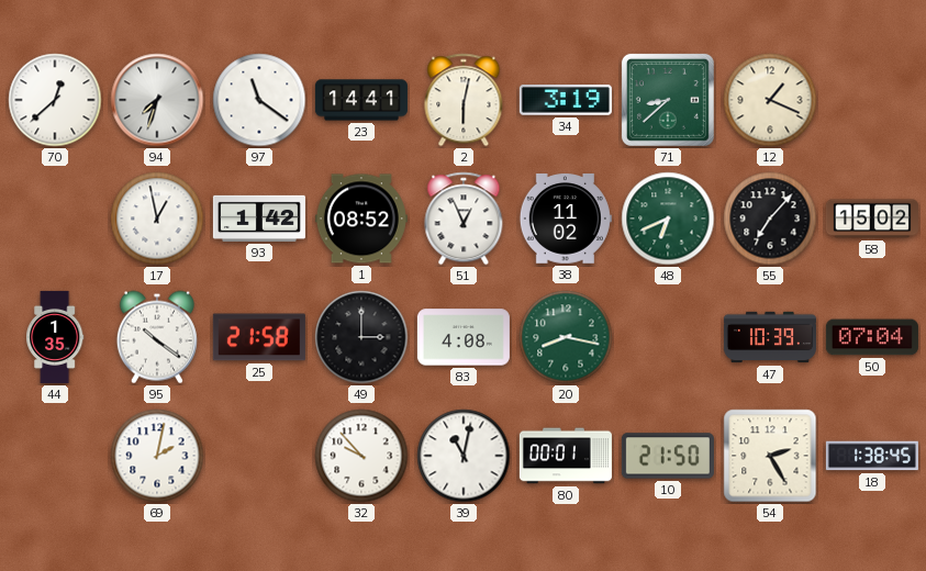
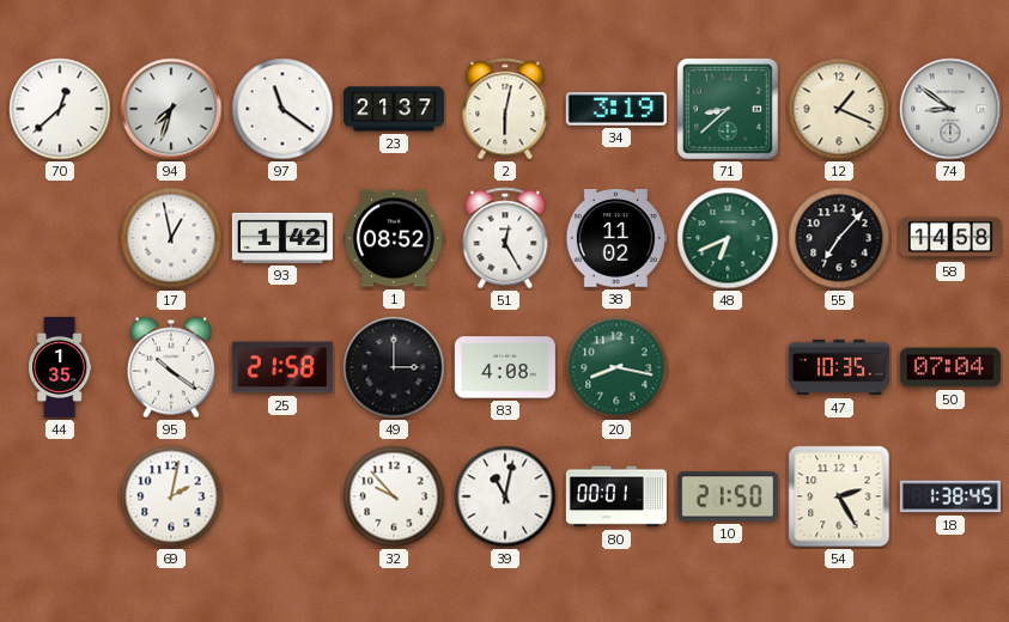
23: 14:41 -> 21:37 (394, 109)
74: none -> 8:51 (950, 109)
51: 12:56 -> 12:25 (505, 238)
58: 15:02 -> 14:58 (950, 238)
47: 10:39 -> 10:35 (839, 367)
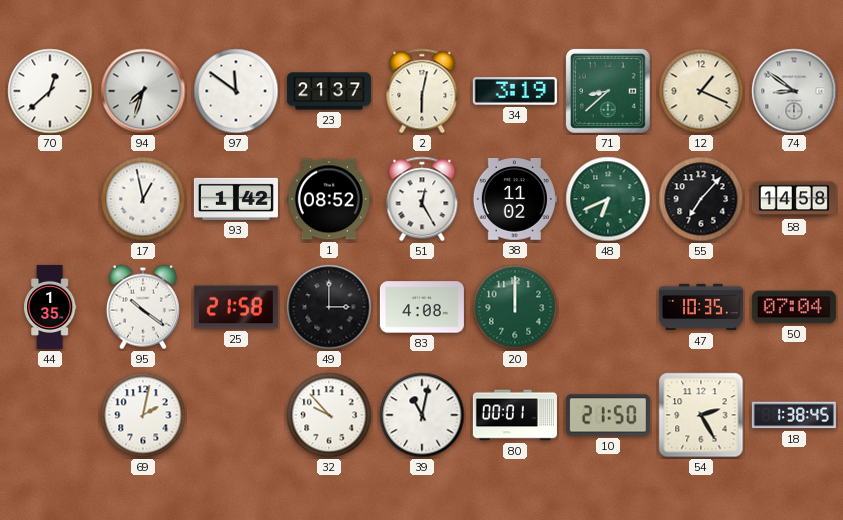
97: 11:21 -> 11:51 (236, 91)
20: 8:17 -> 12:00 (515, 307)
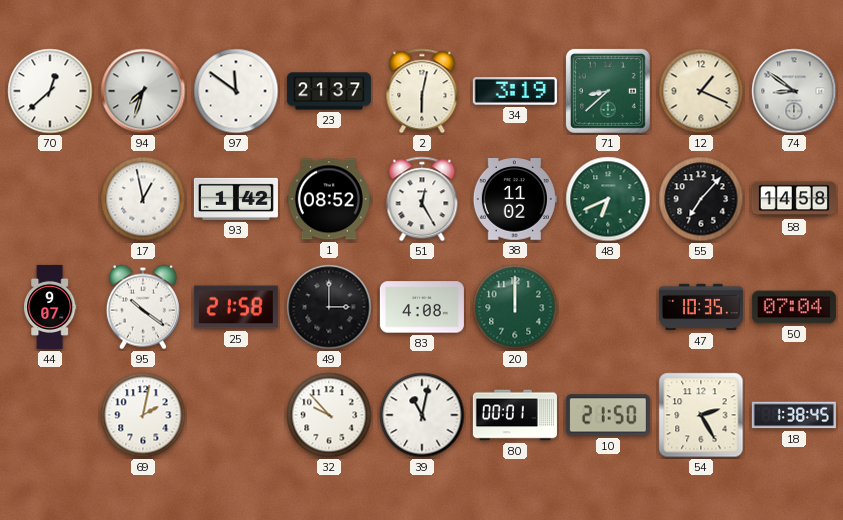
44: 1:35 -> 9:07 (50, 307)
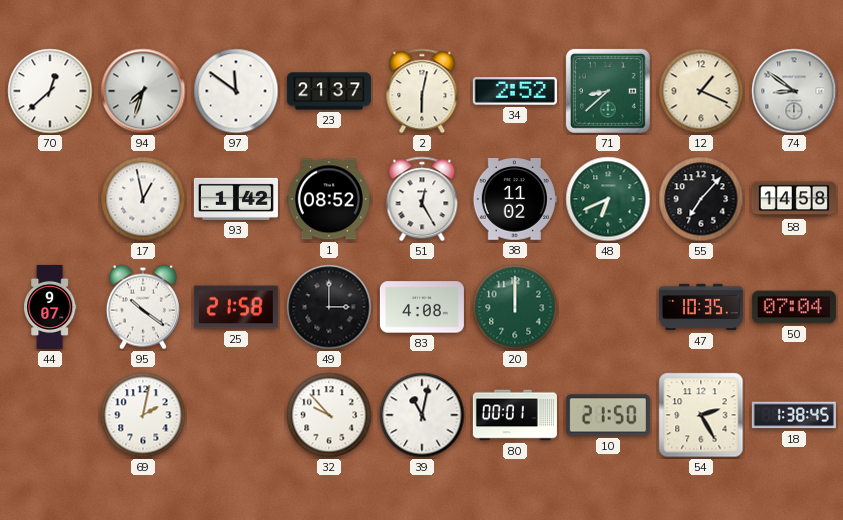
34: 3:19 -> 2:52 (515, 91)
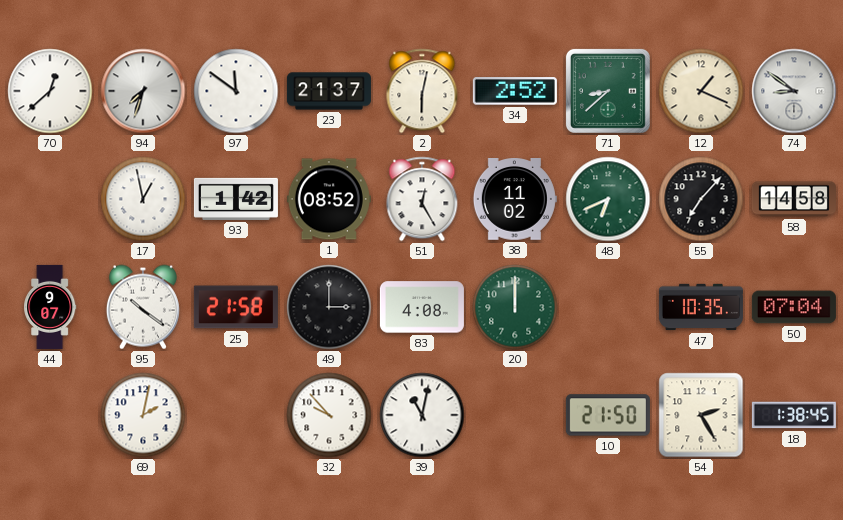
80: 00:01 -> none (515, 415)
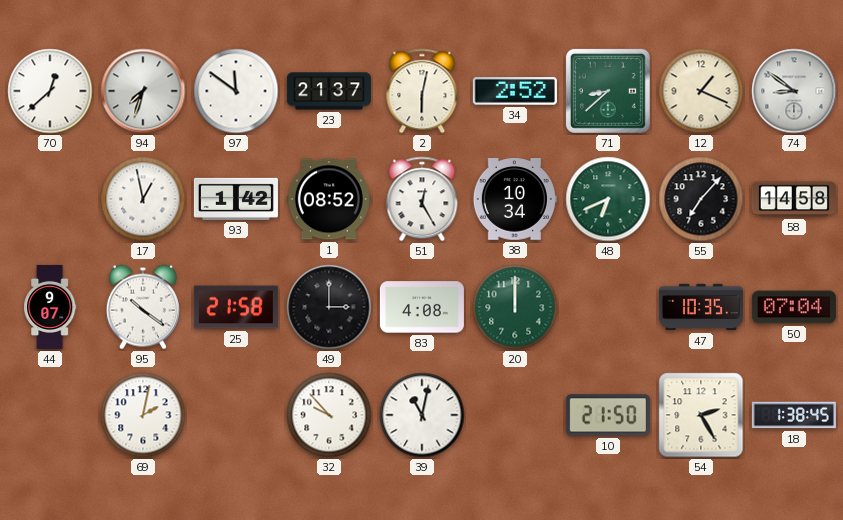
38: 11:02 -> 10:34 (515, 200)
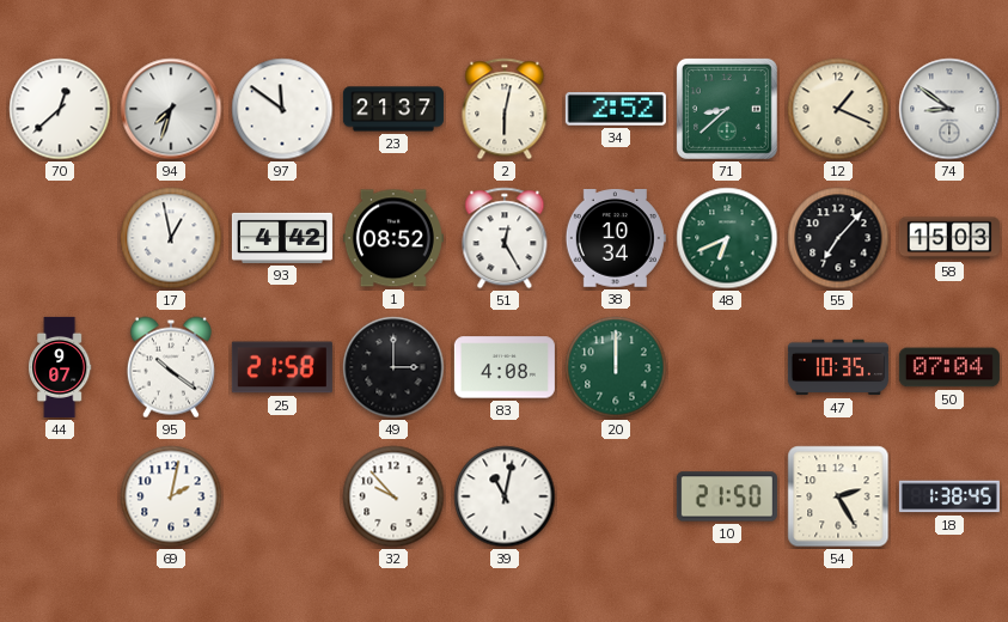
93: 1:42 -> 4:42 (282, 238)
58: 14:58 -> 15:03 (949, 238)
